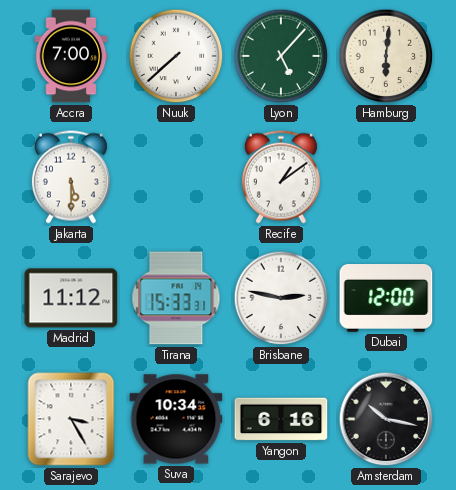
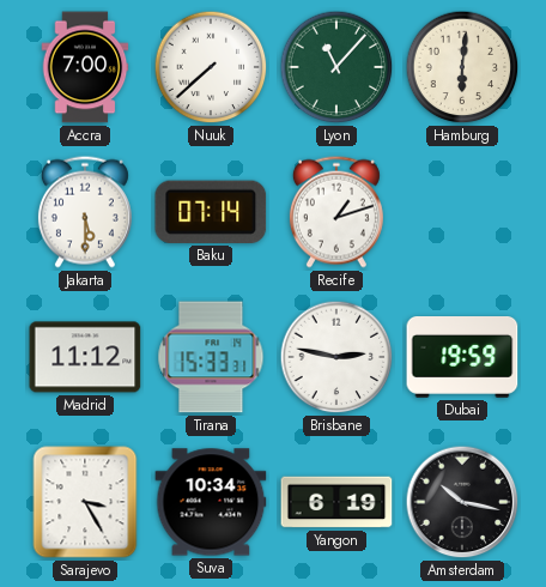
Lyon: 5:07 -> 11:07 (336, 67)
Baku: none -> 07:14 (211, 212)
Recife: 1:09 -> 1:12 (336, 212)
Dubai: 12:00 -> 19:59 (462, 358)
Yangon: 6:16 -> 6:19 (336, 502)
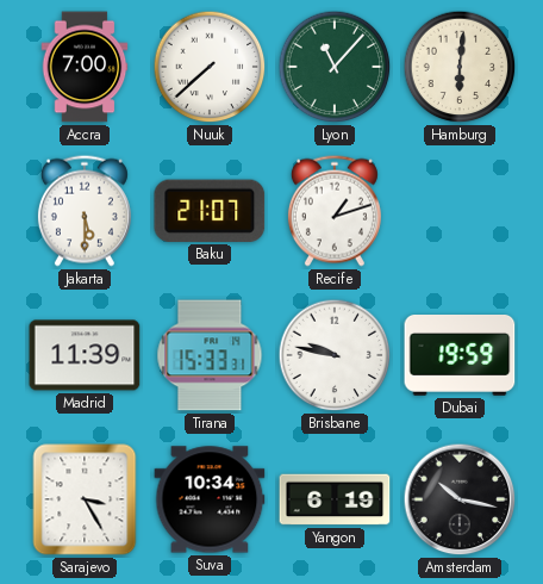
Baku: 07:14 -> 21:07 (210, 211)
Madrid: 11:12 -> 11:39 (85, 355)
Brisbane: 2:47 -> 9:47 (335, 355)
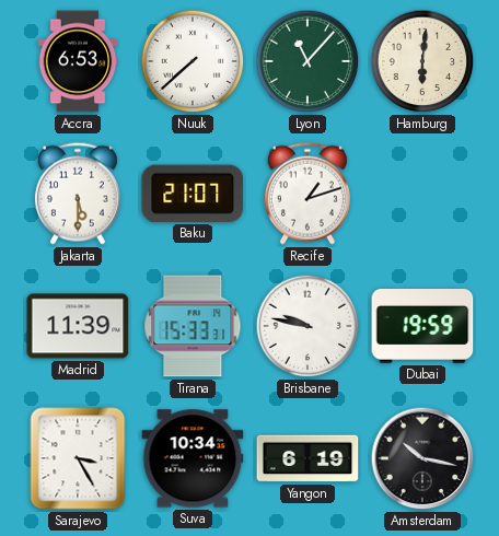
Accra: 7:00 -> 6:53 (78, 61)
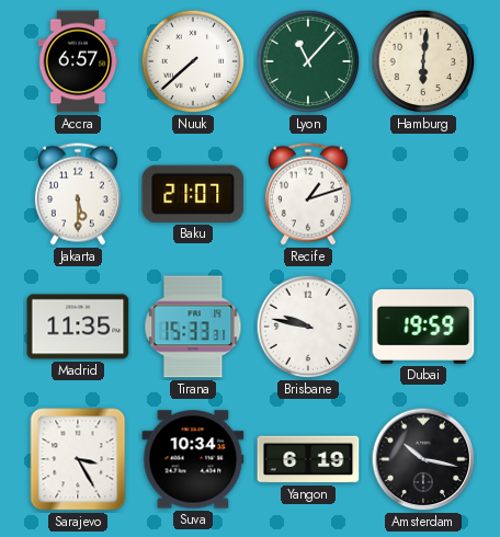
Accra: 6:53 -> 6:57 (78, 61)
Madrid: 11:39 -> 11:35 (78, 327)
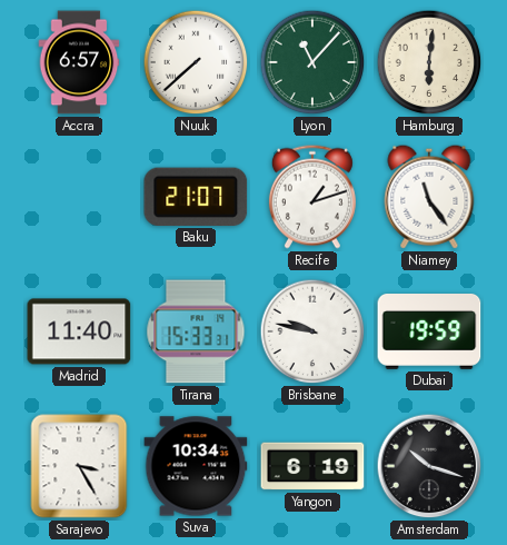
Jakarta: 5:30 -> none (78, 194)
Niamey: none -> 11:24 (429, 197)
Madrid: 11:35 -> 11:40 (79, 331)
Amsterdam: 10:17 -> 10:18 (429, 466)
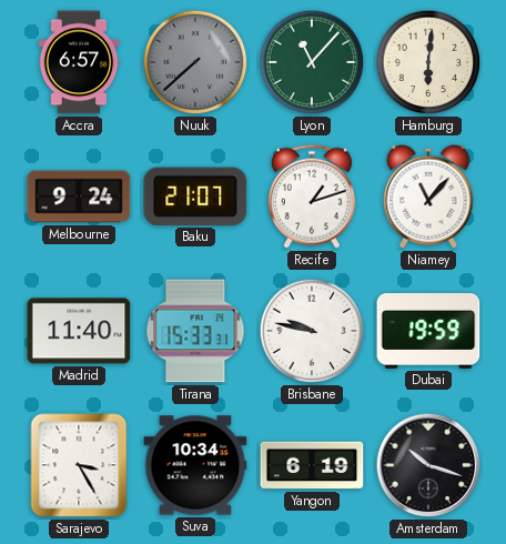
Nuuk dial: white -> grey (195, 62)
Melbourne: none -> 9:24 (79, 197)
Niamey: 11:24 -> 11:07 (428, 197)
